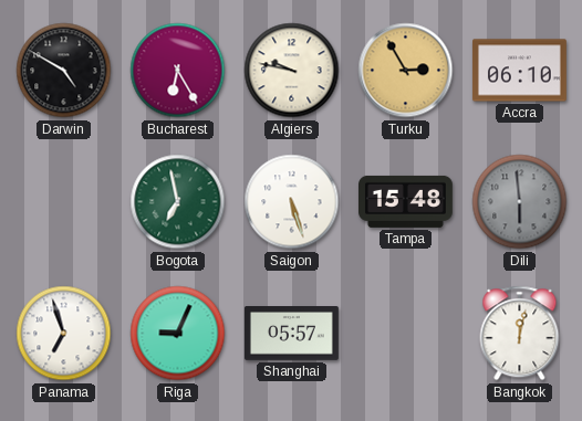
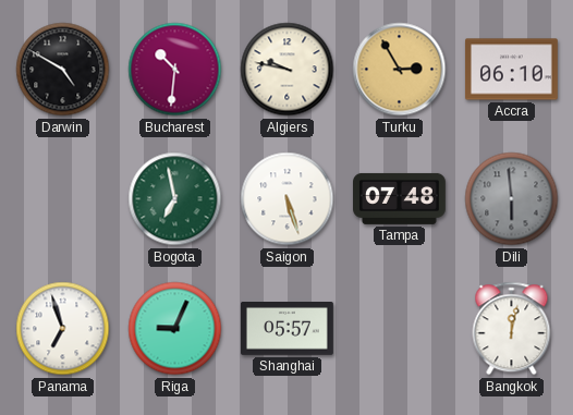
Bucharest: 6:25 -> 10:31 (175, 70)
Tampa: 15:48 -> 07:48 (400, 198)
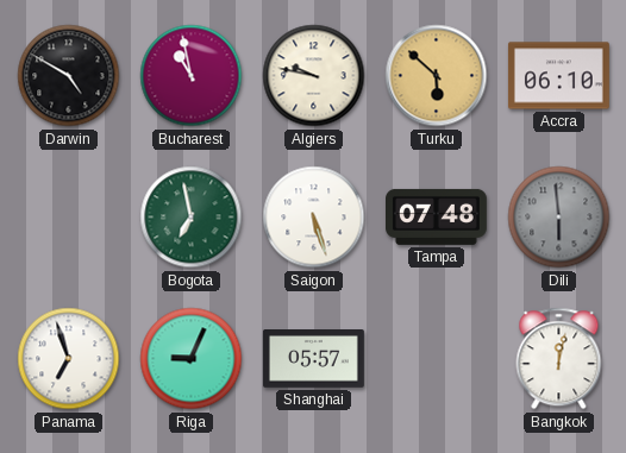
Bucharest: 10:31 -> 10:58 (192, 76)
Turku: 2:55 -> 5:52 (437, 76)
